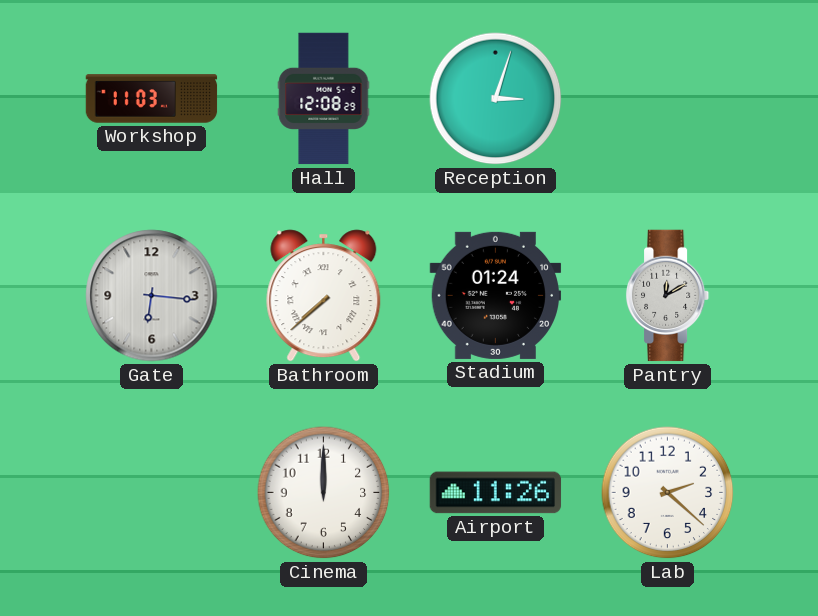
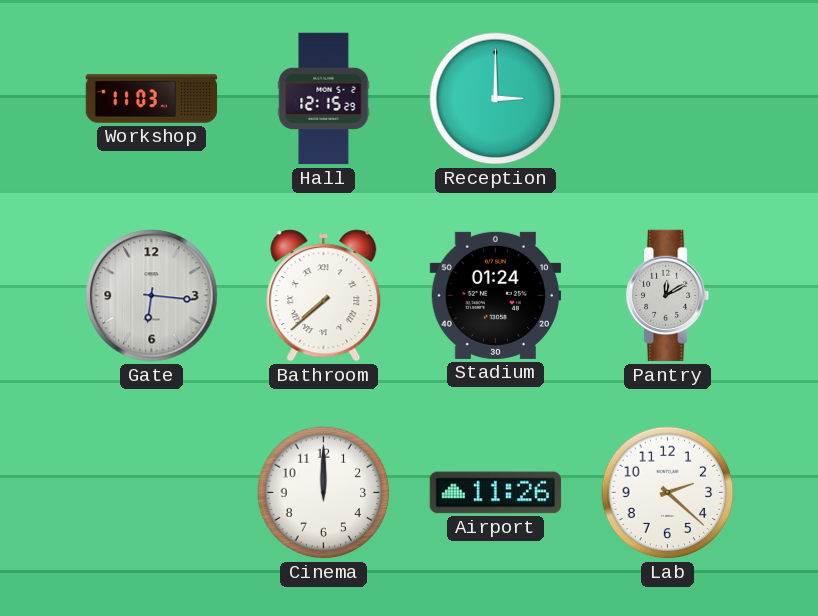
Hall: 12:08 -> 12:15 (324, 99)
Reception: 3:03 -> 3:00 (496, 99)
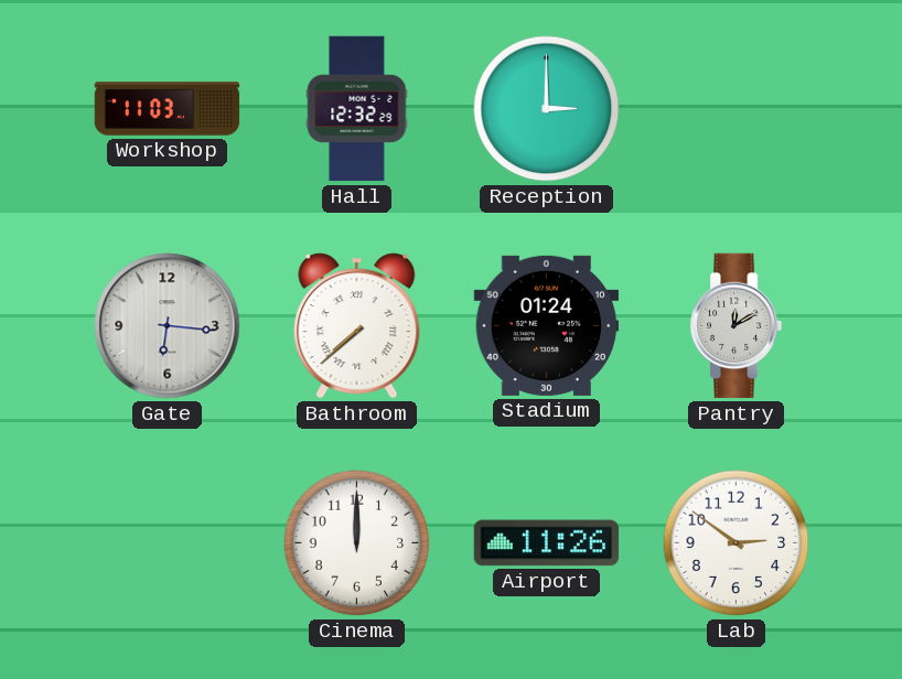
Hall: 12:15 -> 12:32 (357, 109)
Lab: 2:22 -> 2:51 (737, 543)
